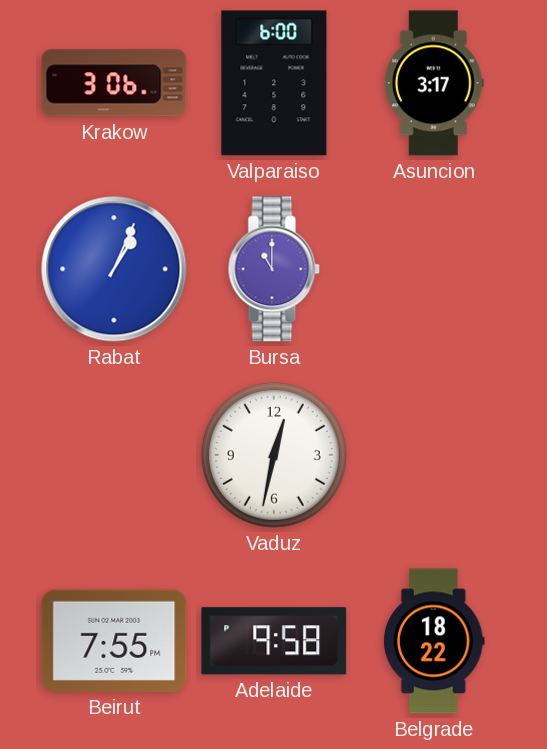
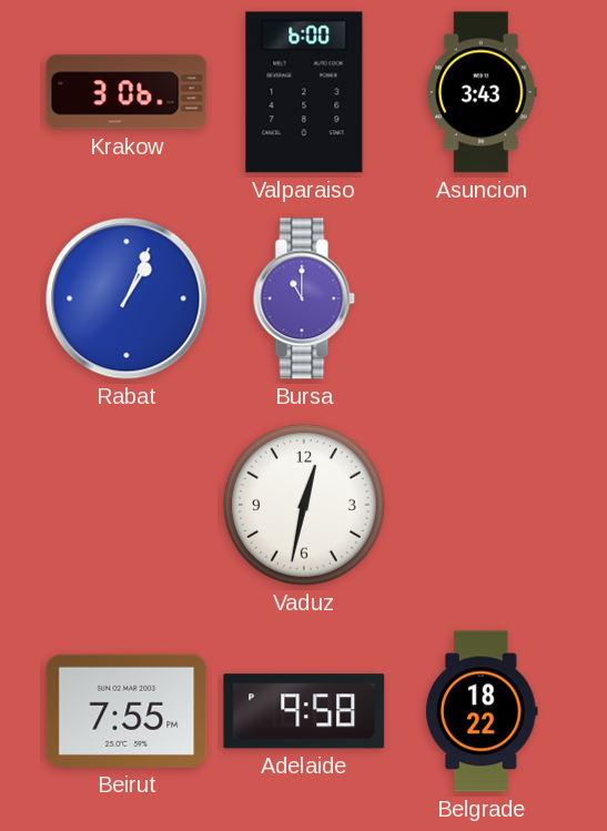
Asuncion: 3:17 -> 3:43 (482, 92)
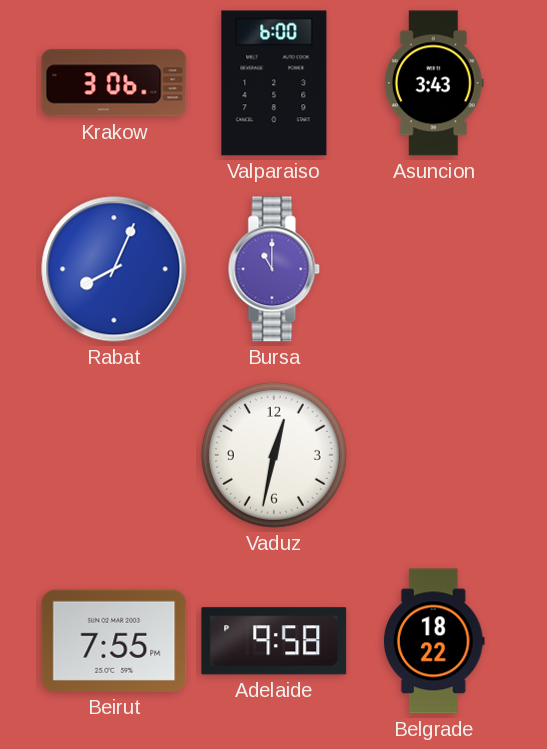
Rabat: 1:04 -> 8:04 (114, 269)
